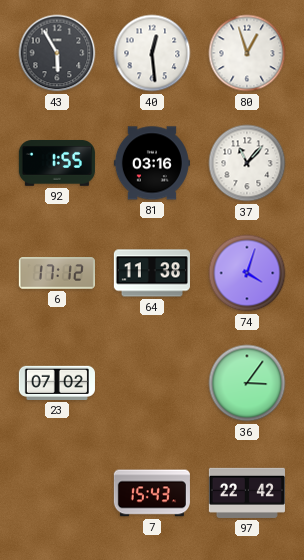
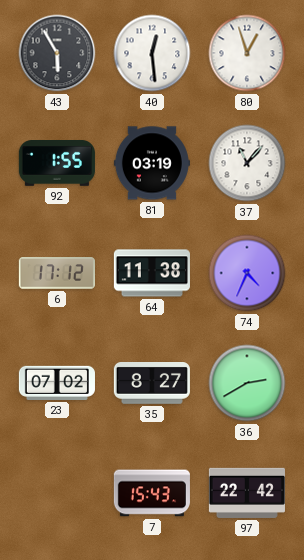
81: 03:16 -> 03:19 (152, 163)
74: 4:03 -> 4:34 (247, 273)
35: none -> 8:27 (152, 384)
36: 3:06 -> 2:40 (247, 383)
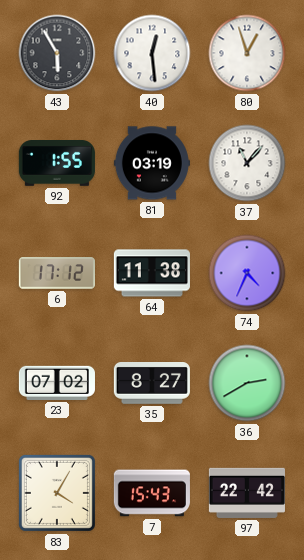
83: none -> 4:05 (57, 493)
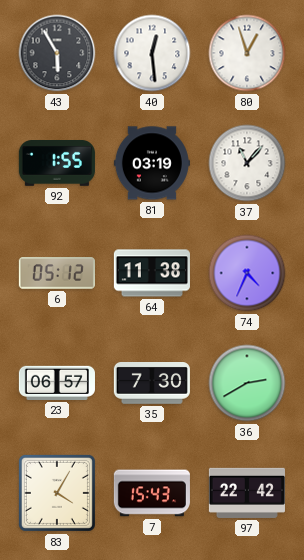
6: 17:12 -> 05:12 (57, 273)
23: 07:02 -> 06:57 (57, 383)
35: 8:27 -> 7:30 (152, 384)
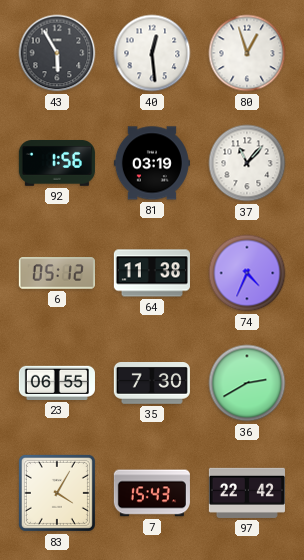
92: 1:55 -> 1:56 (57, 164)
23: 06:57 -> 06:55 (57, 383)
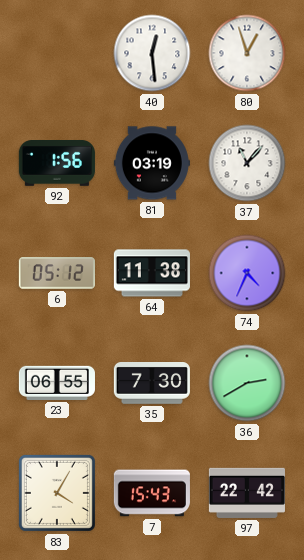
43: 5:55 -> none (57, 53)
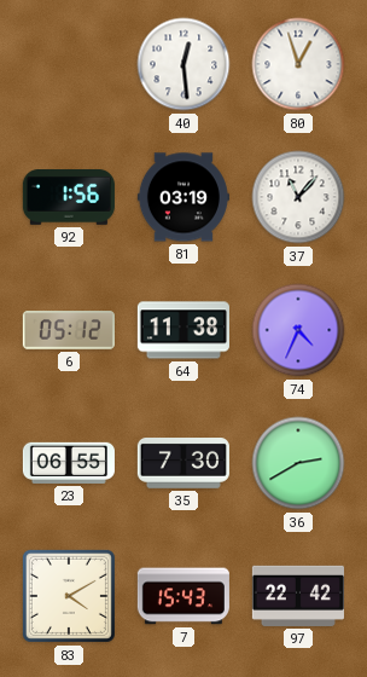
83: 4:05 -> 4:10 (69, 596)
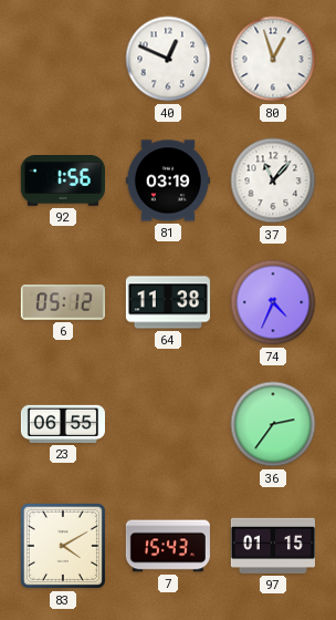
40: 12:29 -> 12:49 (168, 59)
35: 7:30 -> none (183, 464)
36: 2:40 -> 2:36 (273, 424)
97: 22:42 -> 01:15 (273, 546)
